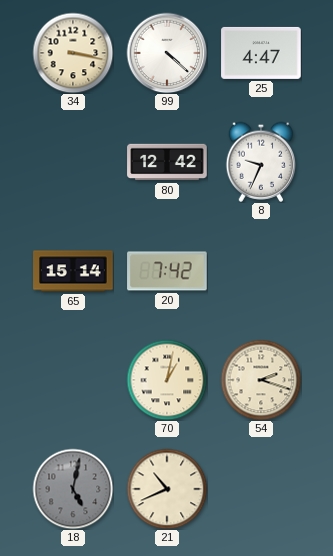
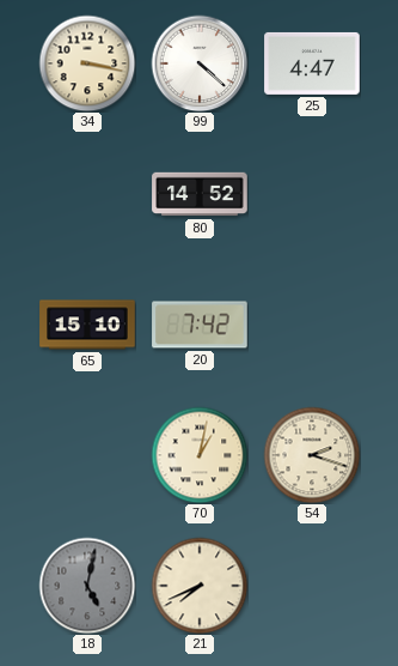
80: 12:42 -> 14:52 (200, 194)
8: 9:34 -> none (261, 162)
65: 15:14 -> 15:10 (87, 325)
21: 10:41 -> 7:41 (200, 586)
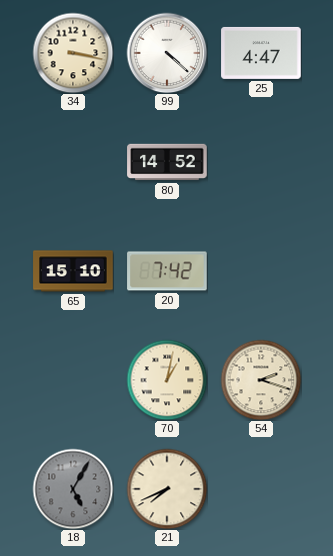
18: 5:02 -> 5:05 (73, 489)
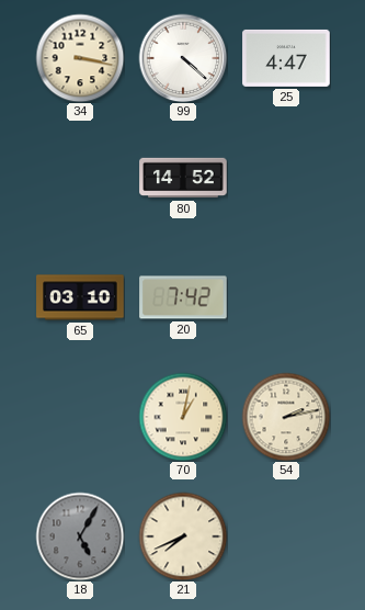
65: 15:10 -> 03:10 (80, 297)
54: 2:18 -> 2:13 (286, 417)
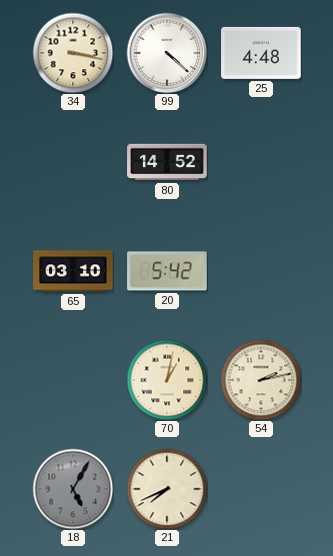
25: 4:47 -> 4:48 (261, 53)
20: 7:42 -> 5:42 (167, 271)
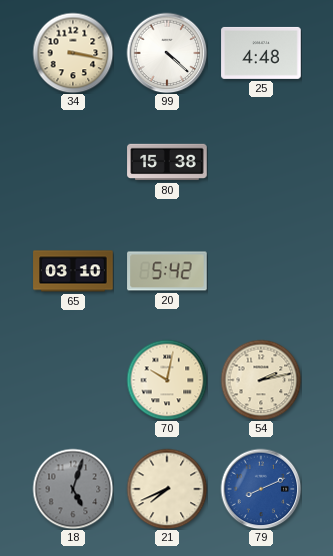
80: 14:52 -> 15:38 (167, 162)
70: 1:02 -> 10:02 (167, 380)
18: 5:05 -> 5:03 (73, 489)
79: none -> 8:11 (261, 489)
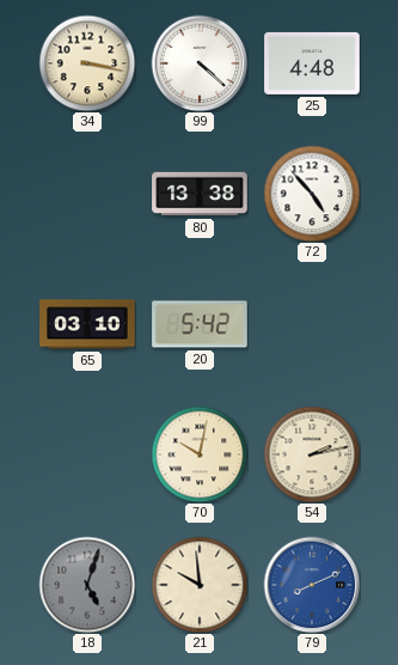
80: 15:38 -> 13:38 (200, 194)
72: none -> 4:53 (312, 194)
21: 7:41 -> 9:59 (200, 585)
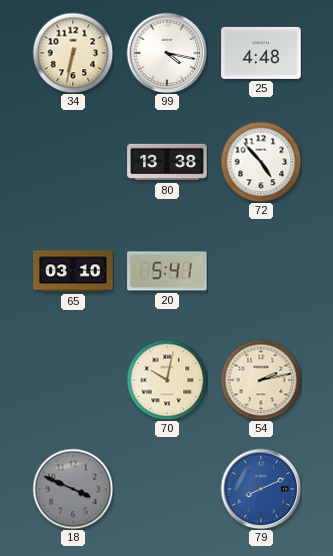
34: 3:17 -> 6:32 (73, 53)
99: 4:22 -> 4:17 (167, 53)
20: 5:42 -> 5:41 (167, 271)
18: 5:03 -> 3:49 (73, 489)
21: 9:59 -> none (200, 585)
